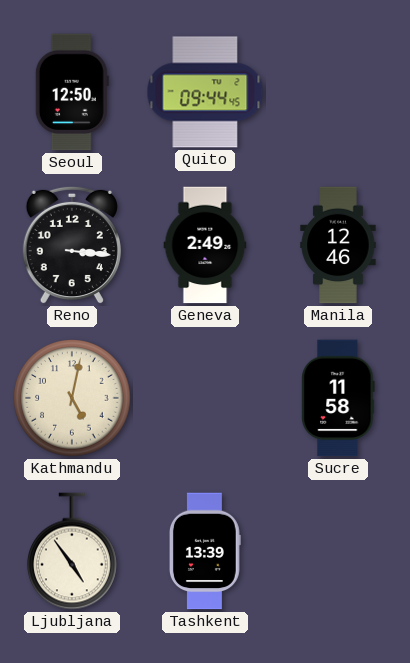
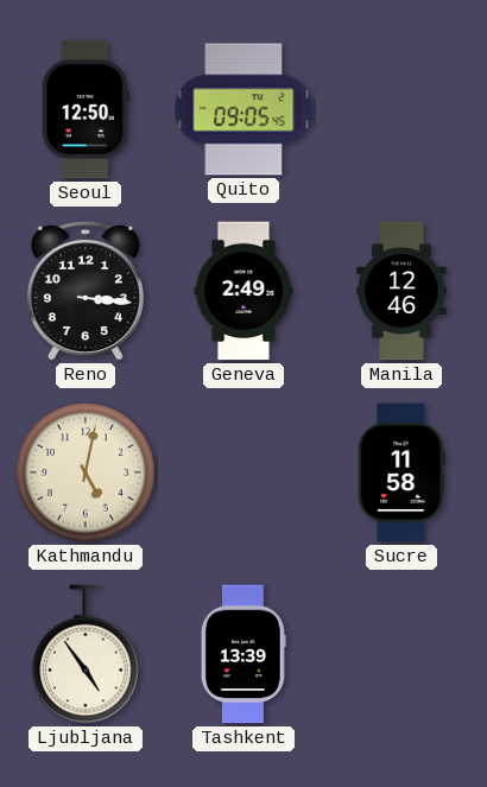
Quito: 09:44 -> 09:05 (243, 109)
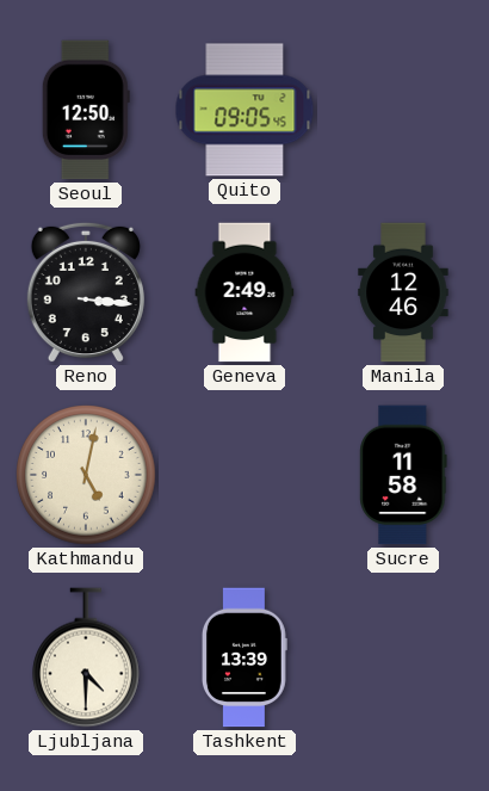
Ljubljana: 4:54 -> 4:30 (87, 657)
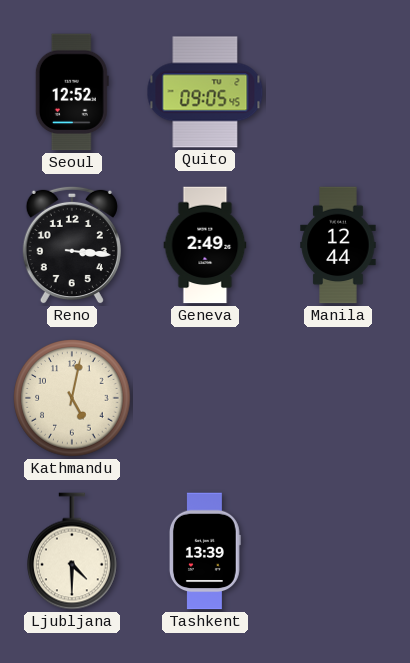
Seoul: 12:50 -> 12:52 (72, 92)
Manila: 12:46 -> 12:44 (338, 245)
Sucre: 11:58 -> none (403, 475)
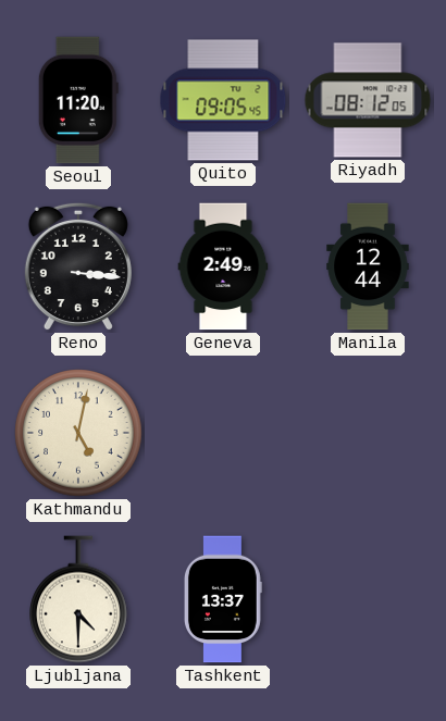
Seoul: 12:52 -> 11:20 (78, 100)
Riyadh: none -> 08:12 (368, 100)
Tashkent: 13:39 -> 13:37 (223, 599)
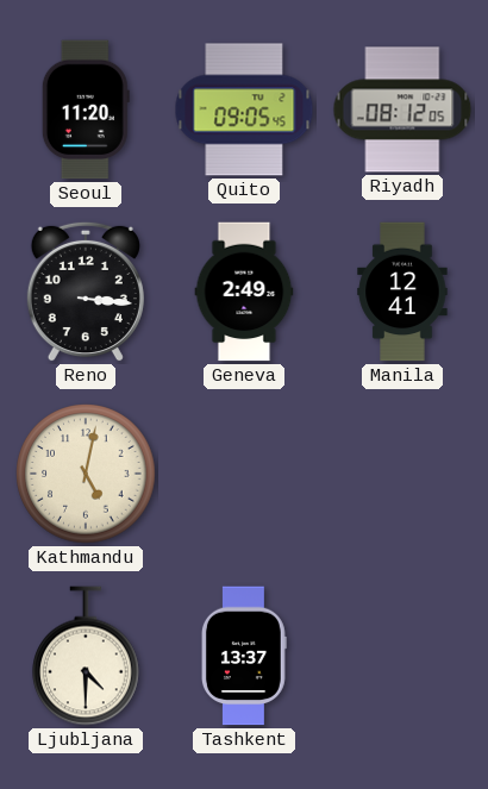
Manila: 12:44 -> 12:41 (402, 292)
